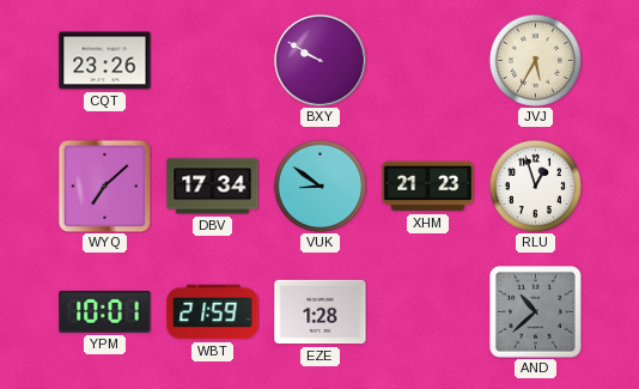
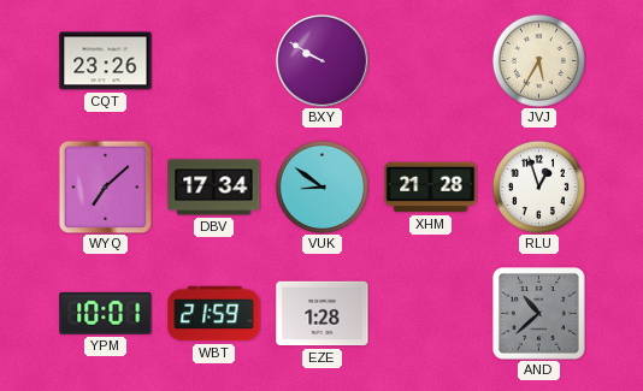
XHM: 21:23 -> 21:28 (431, 188)
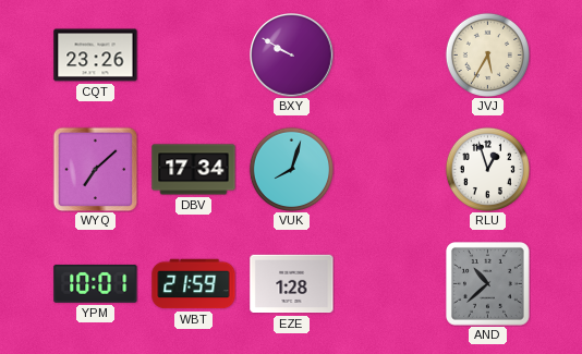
VUK: 8:51 -> 8:03 (291, 169)
XHM: 21:28 -> none (431, 188)
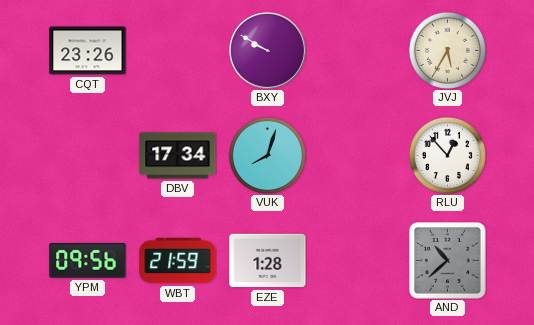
WYQ: 7:08 -> none (95, 169)
RLU: 12:57 -> 12:53 (447, 155)
YPM: 10:01 -> 09:56 (88, 260)
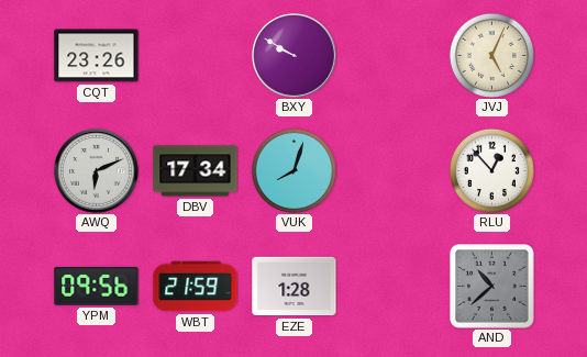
JVJ: 5:35 -> 5:04 (491, 55)
AWQ: none -> 6:11 (97, 171)
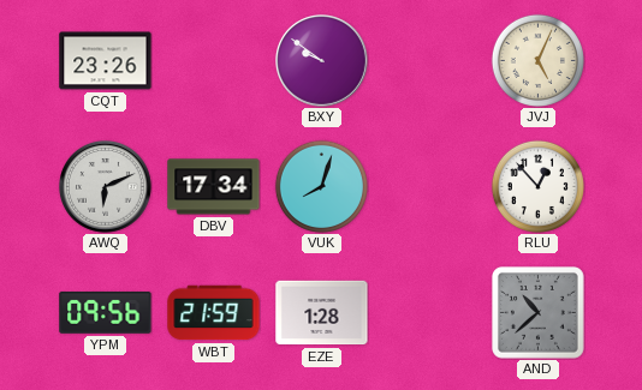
BXY: 9:50 -> 9:51 (322, 61)
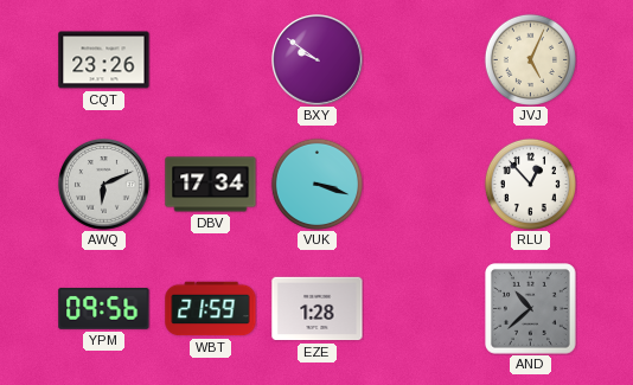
VUK: 8:03 -> 3:18 (316, 184)
